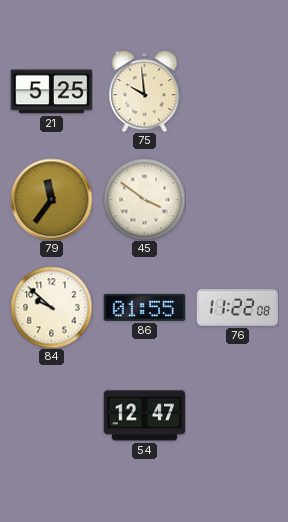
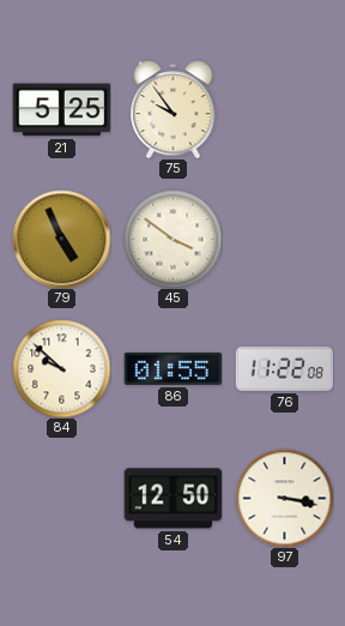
75: 9:59 -> 9:54 (174, 110)
79: 11:36 -> 4:56 (61, 239)
54: 12:47 -> 12:50 (172, 499)
97: none -> 3:17 (284, 498)
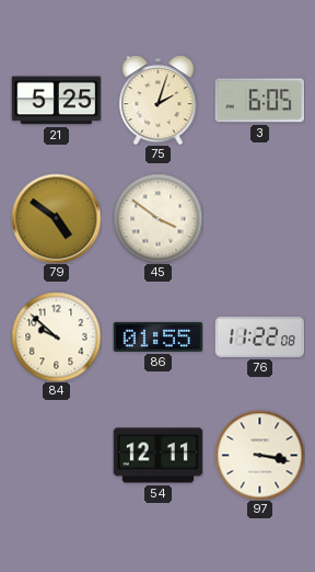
75: 9:54 -> 2:03 (159, 101)
3: none -> 6:05 (259, 101)
79: 4:56 -> 4:51 (56, 218)
54: 12:50 -> 12:11 (157, 456)
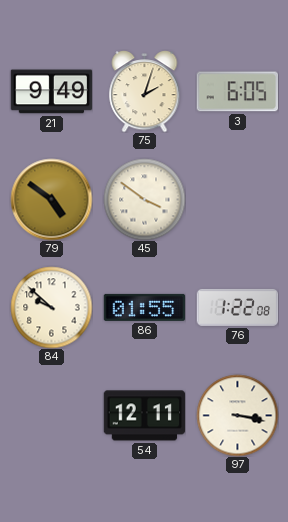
21: 5:25 -> 9:49 (51, 92)
76: 11:22 -> 1:22 (237, 307)
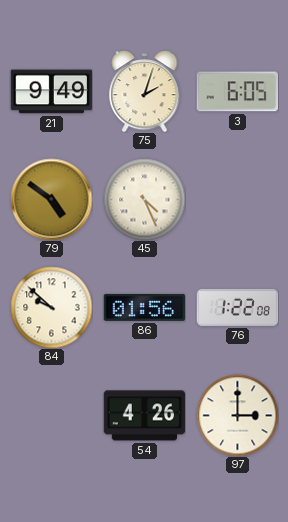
45: 3:51 -> 4:26 (144, 199)
86: 01:55 -> 01:56 (144, 307)
54: 12:11 -> 4:26 (144, 416)
97: 3:17 -> 3:00 (237, 415)
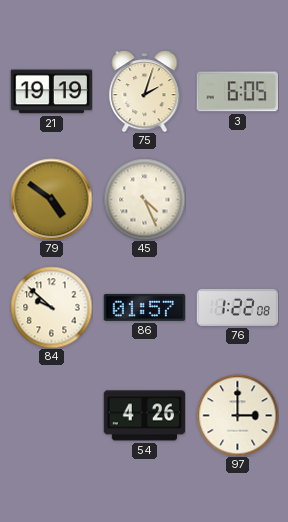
21: 9:49 -> 19:19 (51, 92)
86: 01:56 -> 01:57 (144, 307)
